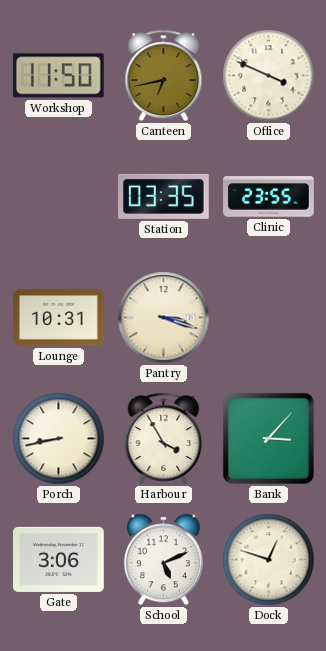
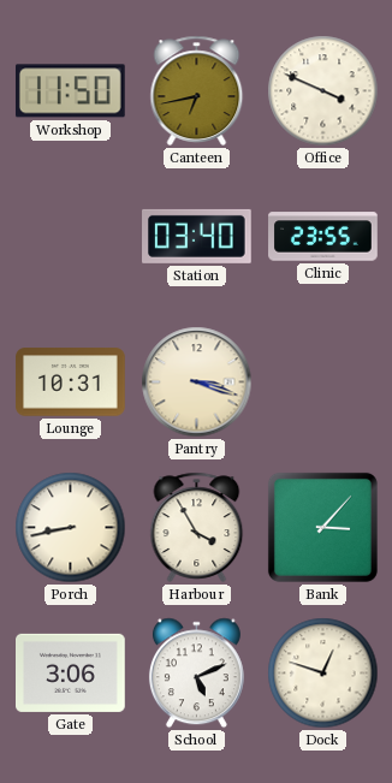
Station: 03:35 -> 03:40 (197, 236)
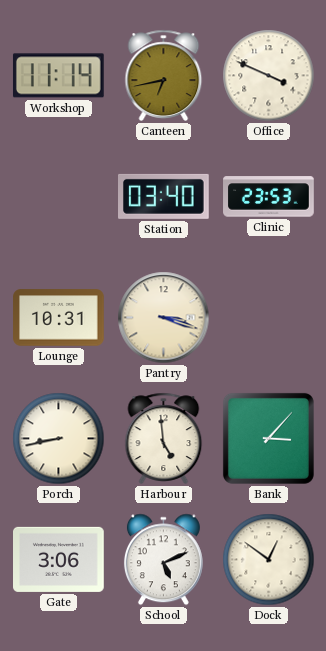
Workshop: 11:50 -> 11:14 (58, 76)
Clinic: 23:55 -> 23:53 (269, 197)
Harbour: 3:55 -> 4:59 (164, 438)
Dock: 12:48 -> 12:51 (269, 560)
